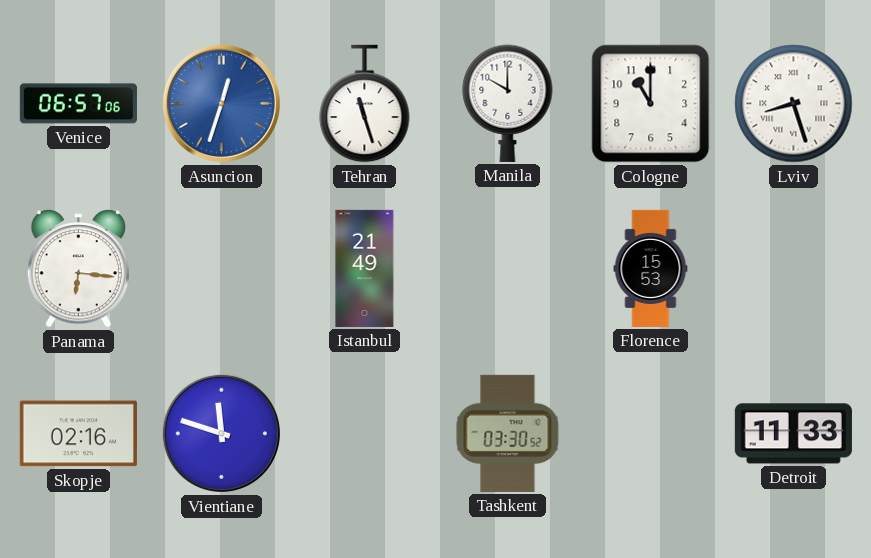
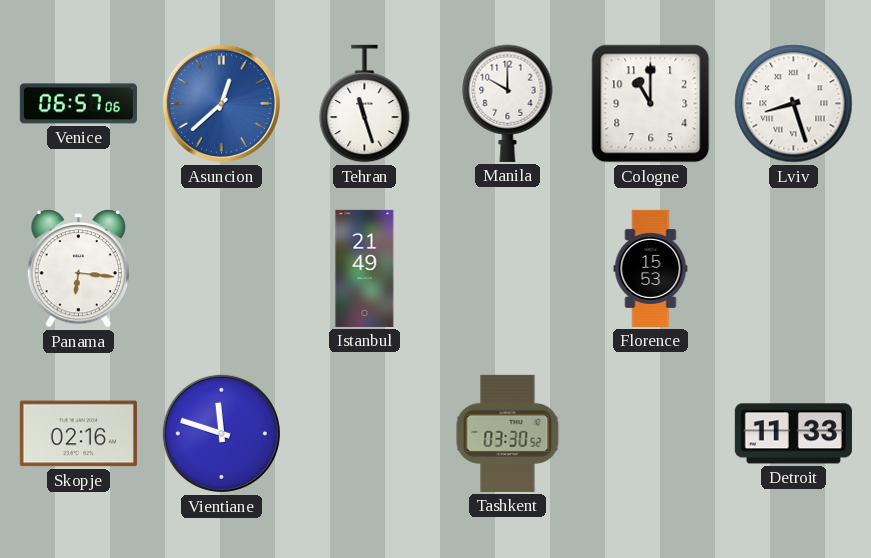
Asuncion: 12:33 -> 12:38 (221, 103)
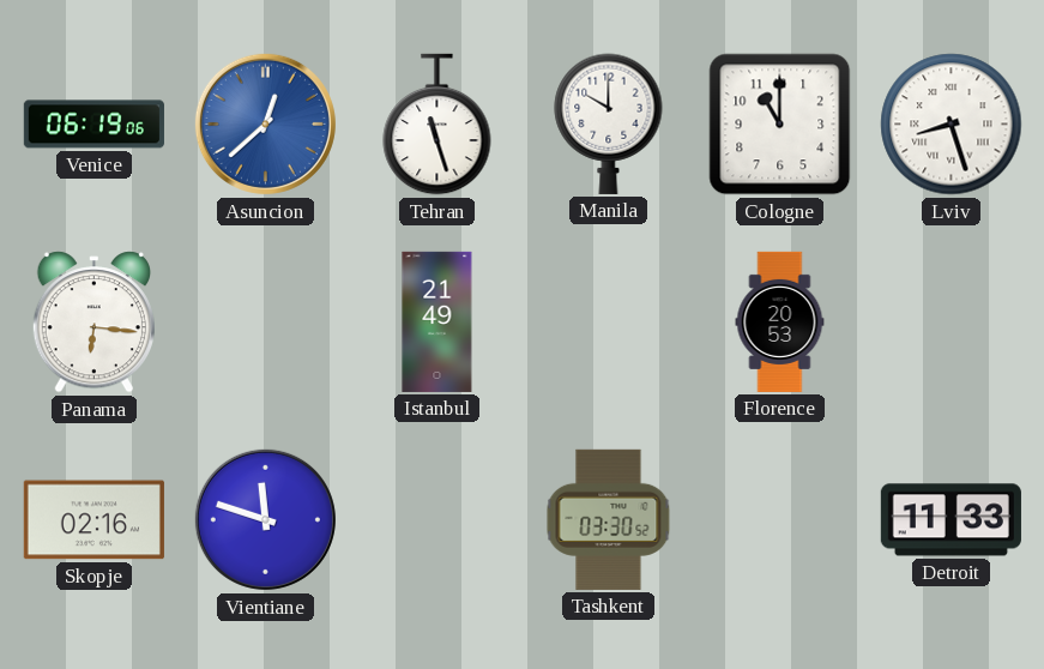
Venice: 06:57 -> 06:19 (93, 125)
Florence: 15:53 -> 20:53 (780, 321)
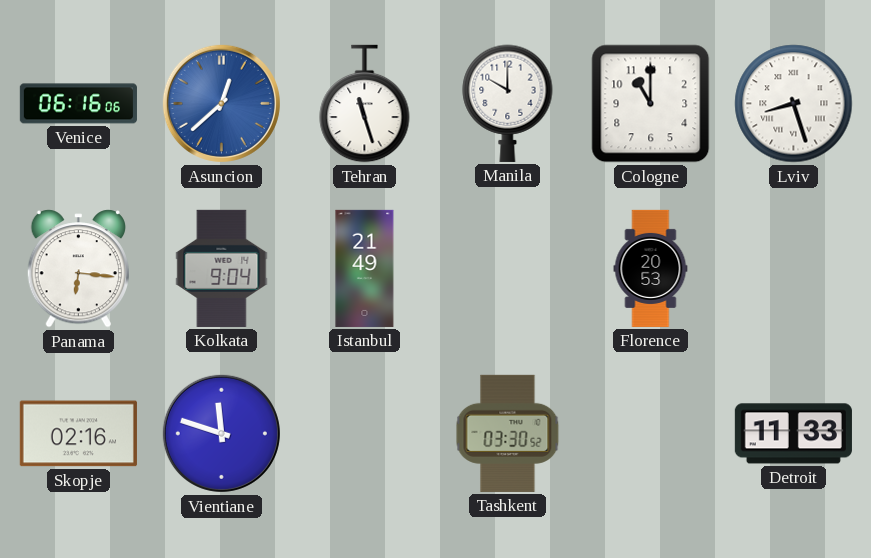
Venice: 06:19 -> 06:16 (78, 104)
Kolkata: none -> 9:04 (222, 268)
